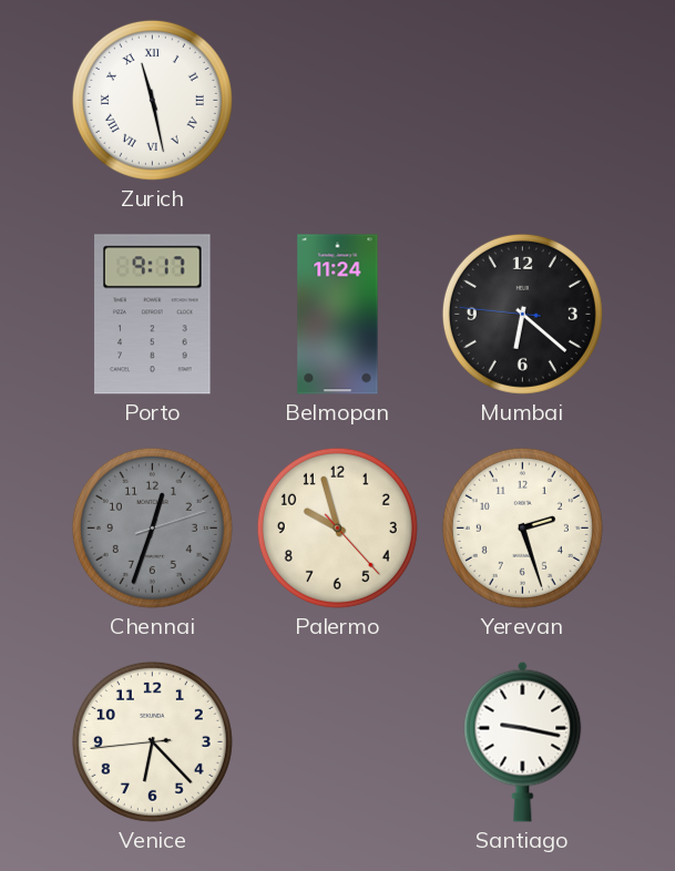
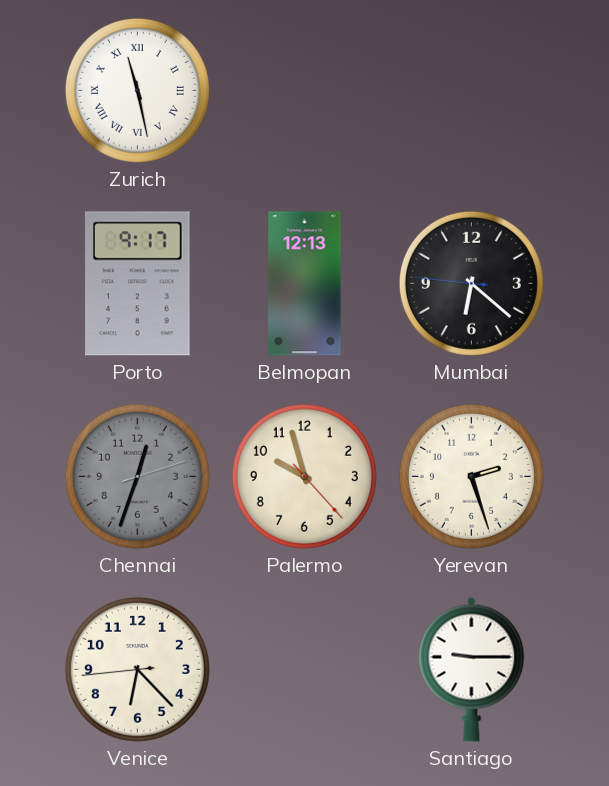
Belmopan: 11:24 -> 12:13 (305, 284)
Santiago: 9:17 -> 9:15 (472, 669)
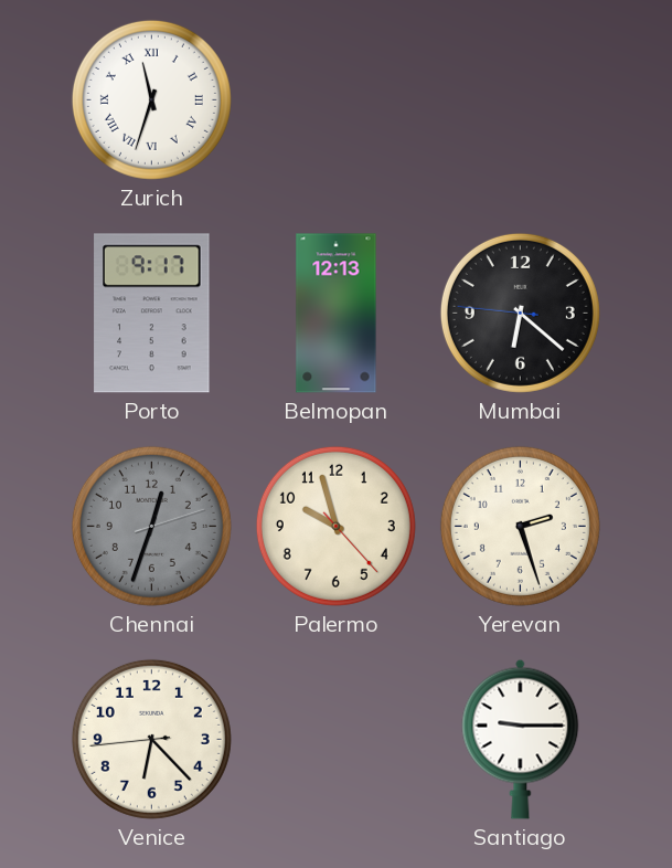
Zurich: 11:28 -> 11:33 (151, 99)
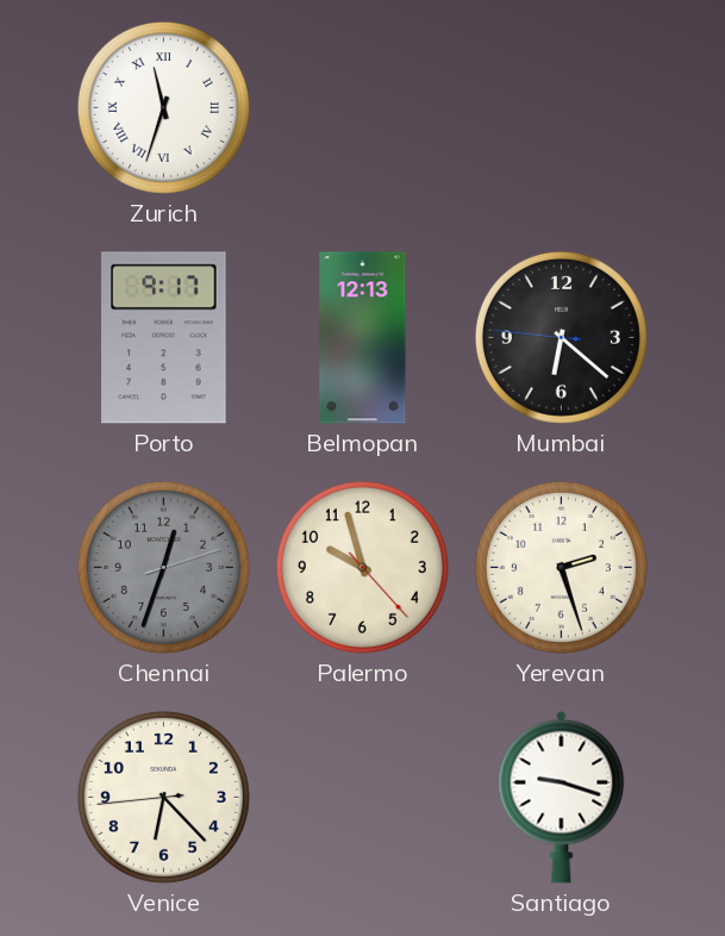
Santiago: 9:15 -> 9:18 (562, 797)
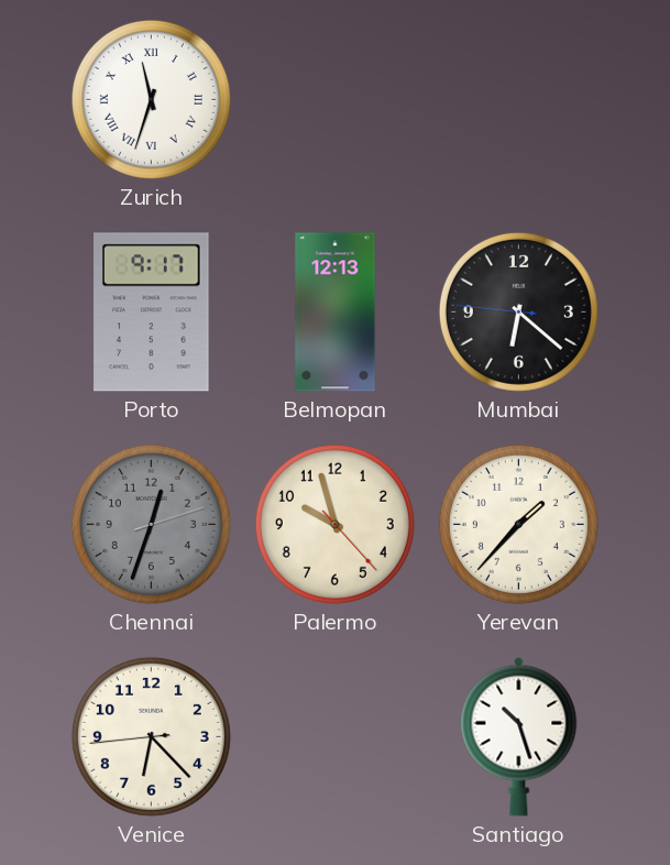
Yerevan: 2:27 -> 1:37 (518, 524)
Santiago: 9:18 -> 10:27 (519, 736)
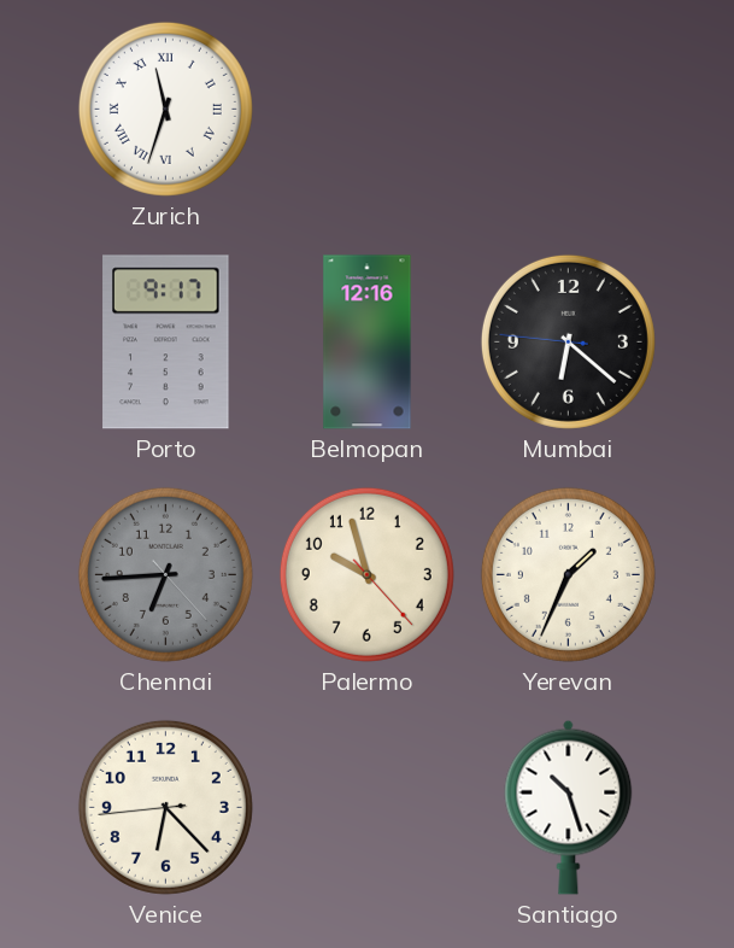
Belmopan: 12:13 -> 12:16 (368, 343)
Chennai: 12:33 -> 6:44 (165, 574)
Yerevan: 1:37 -> 1:34 (568, 574)
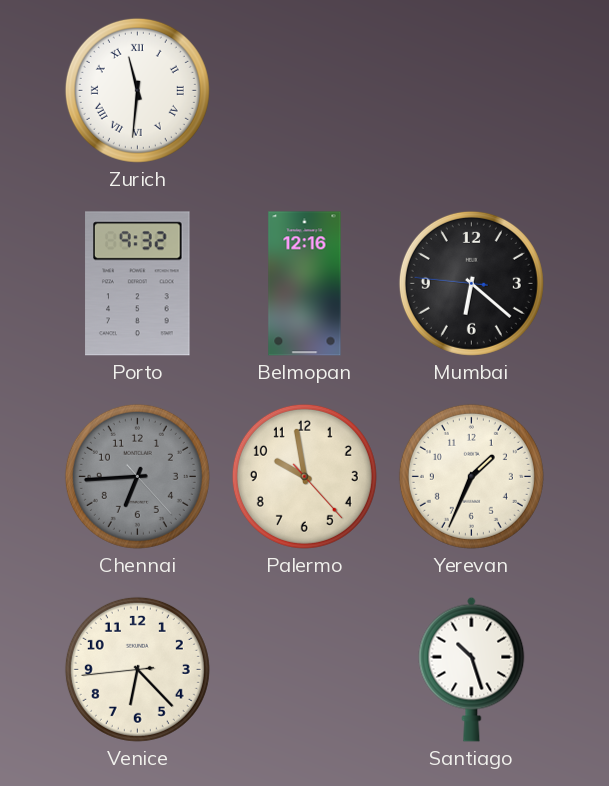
Zurich: 11:33 -> 11:31 (137, 90)
Porto: 9:17 -> 9:32 (138, 284)
Palermo: 9:57 -> 9:58 (304, 476)
